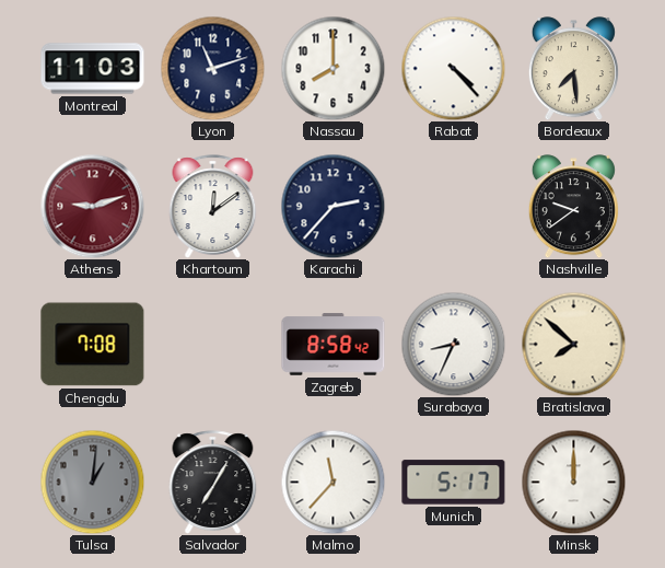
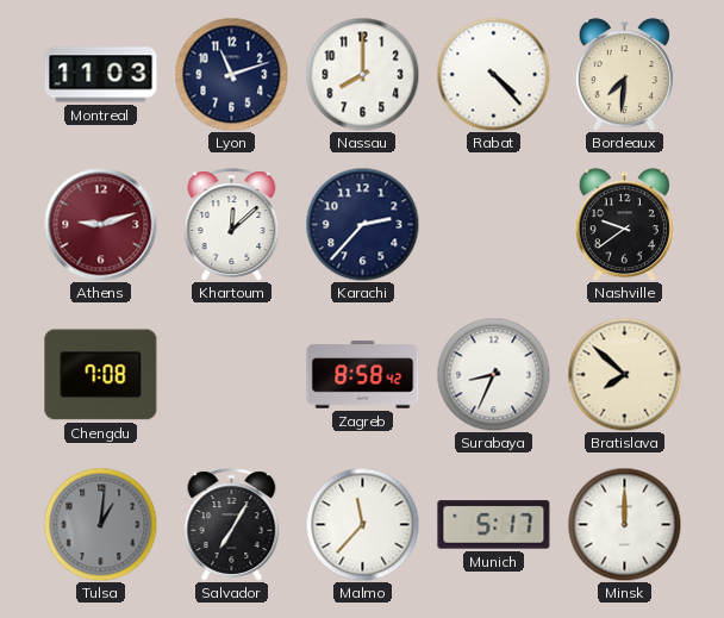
Bordeaux: 7:29 -> 7:31 (624, 75)
Khartoum: 12:09 -> 12:08 (232, 225)
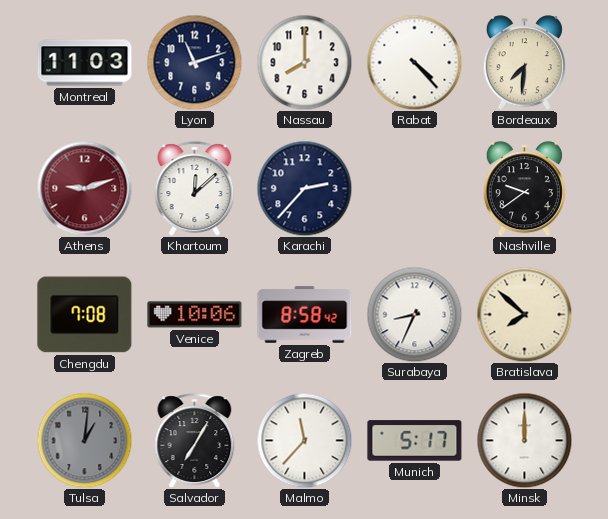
Venice: none -> 10:06 (195, 315)
